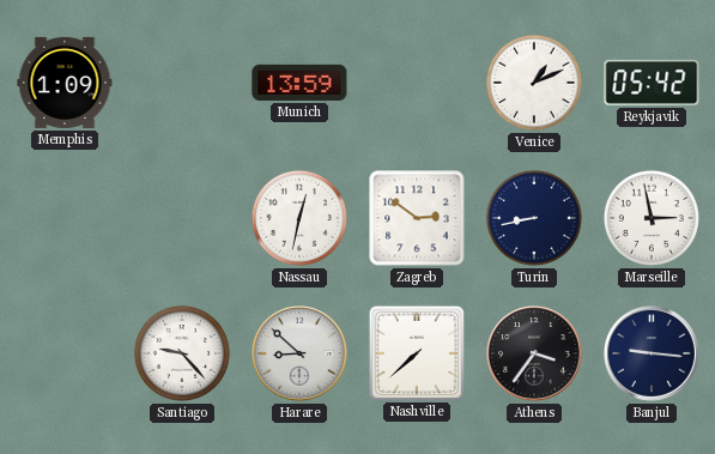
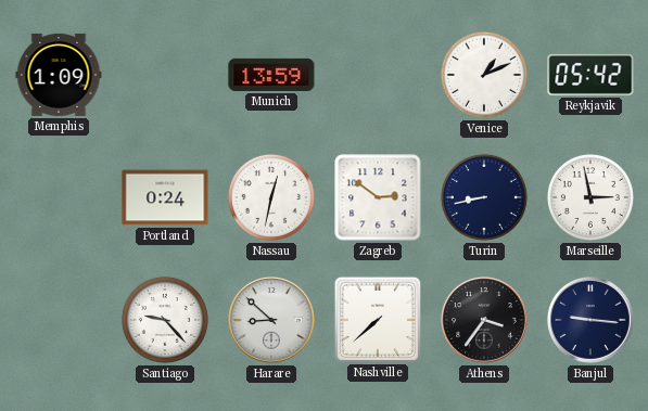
Portland: none -> 0:24 (165, 197)
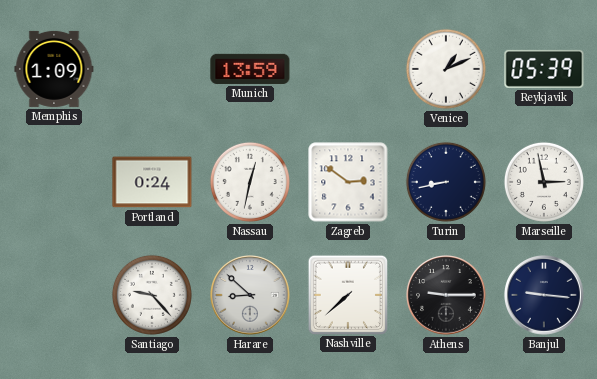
Reykjavik: 05:42 -> 05:39 (544, 69)
Athens: 3:36 -> 9:15 (447, 296)
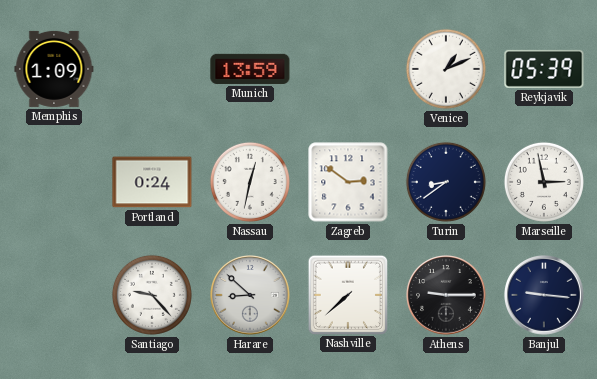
Turin: 8:43 -> 8:39 (446, 182)
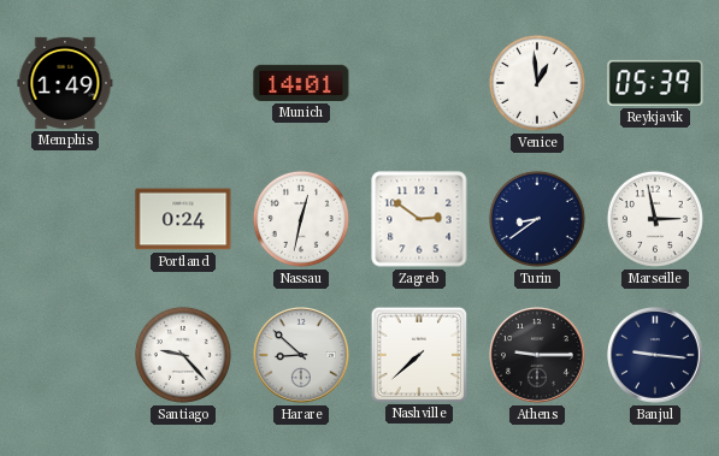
Memphis: 1:09 -> 1:49 (65, 83)
Munich: 13:59 -> 14:01 (301, 83)
Venice: 1:11 -> 12:59 (537, 83)
